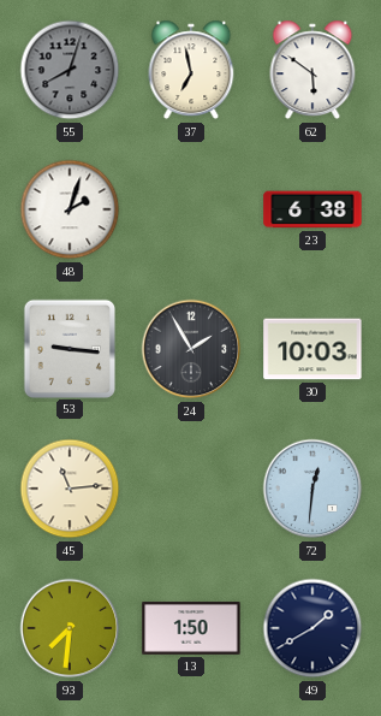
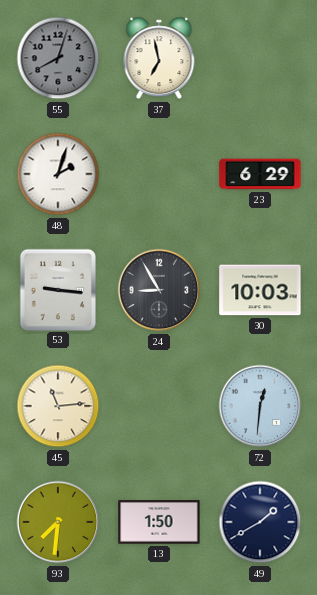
62: 5:51 -> none (312, 70)
23: 6:38 -> 6:29 (260, 174)
24: 1:55 -> 8:55 (159, 290)
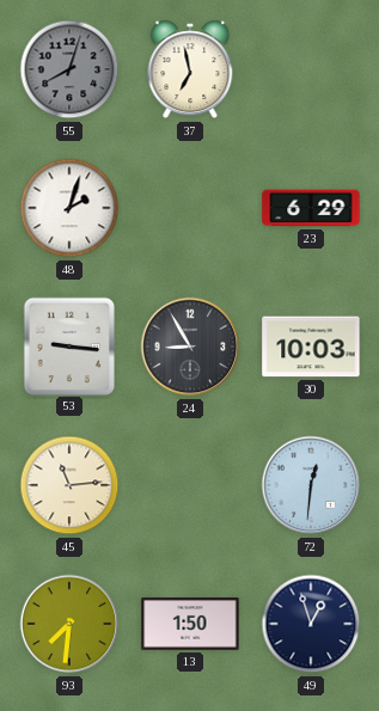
49: 1:40 -> 12:57 (311, 624)
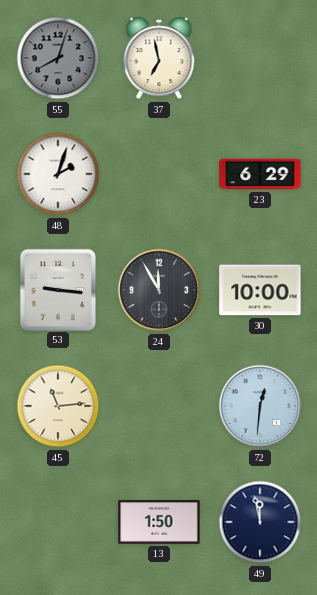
24: 8:55 -> 11:55 (159, 290)
30: 10:03 -> 10:00 (260, 290)
93: 7:31 -> none (69, 624)
49: 12:57 -> 11:58 (260, 522)
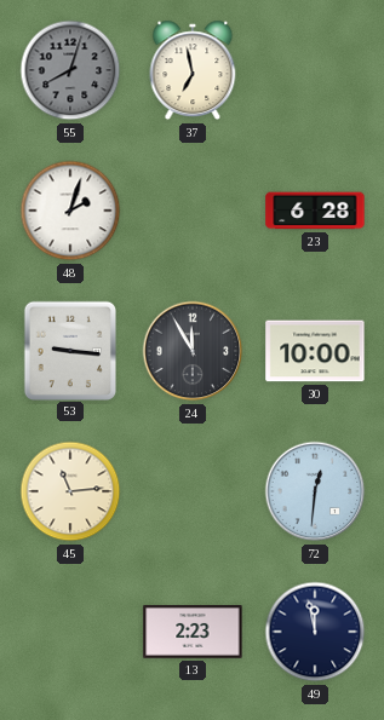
23: 6:29 -> 6:28 (315, 211)
13: 1:50 -> 2:23 (193, 633)
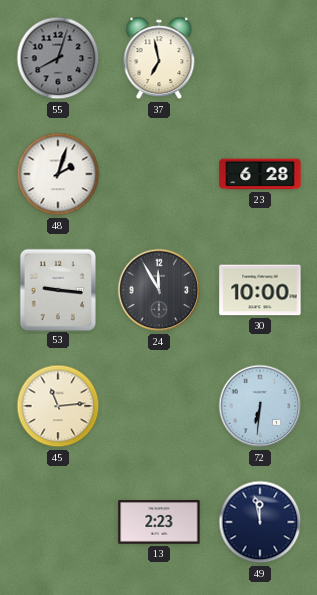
72: 12:31 -> 6:31 (260, 406)
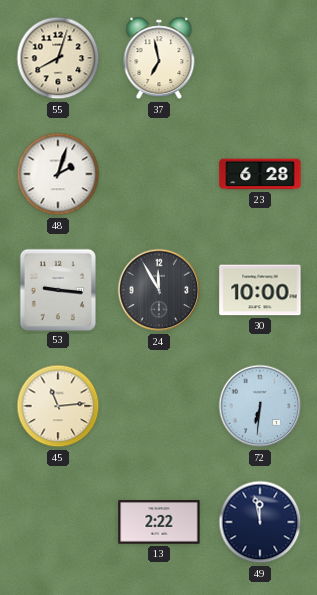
55 dial: grey -> cream (58, 58)
13: 2:23 -> 2:22 (159, 523)
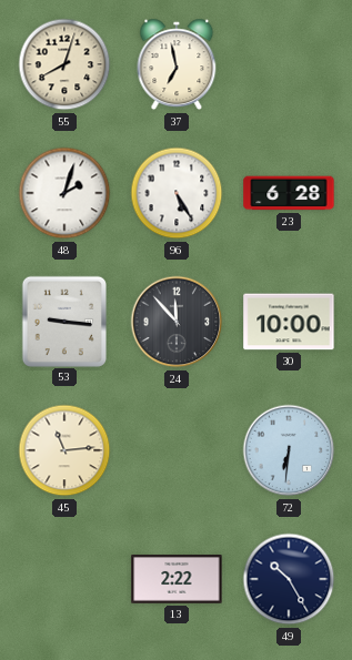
96: none -> 5:25 (177, 193)
24: 11:55 -> 11:53 (177, 322)
49: 11:58 -> 10:25 (289, 579)
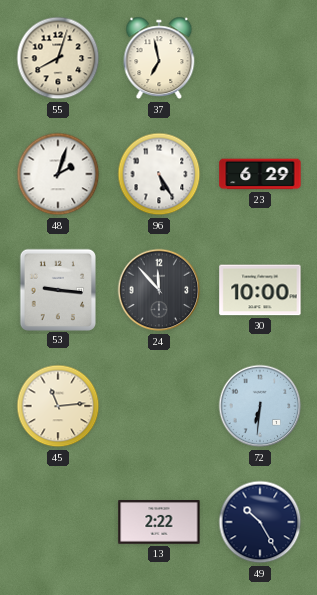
23: 6:28 -> 6:29 (260, 174)
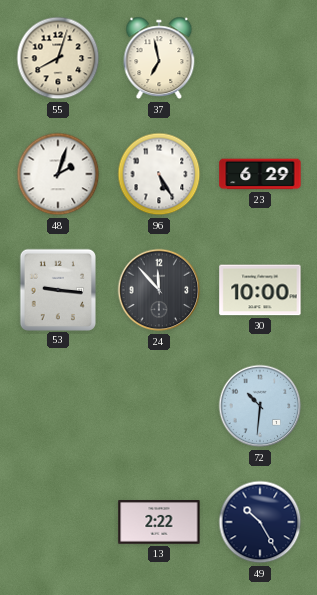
45: 11:14 -> none (58, 406)
72: 6:31 -> 10:31 (260, 406)
